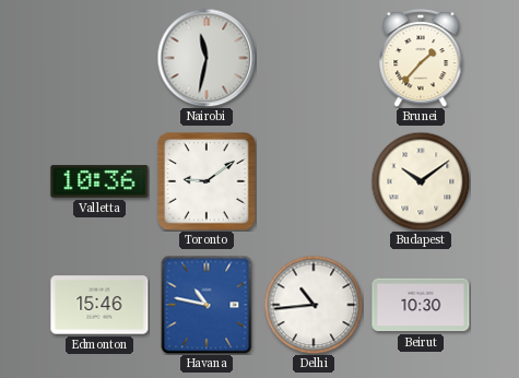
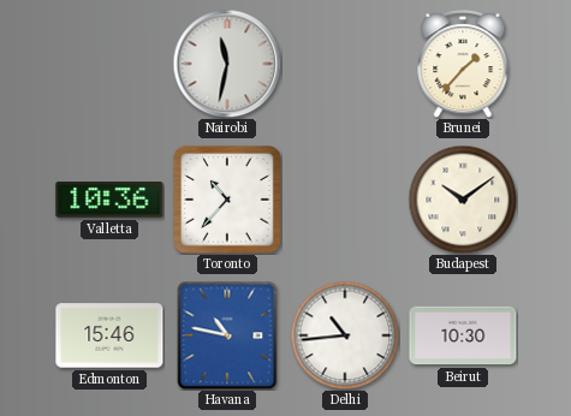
Toronto: 9:09 -> 10:37 (227, 200)
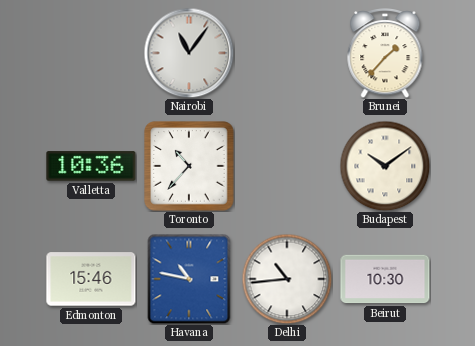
Nairobi: 11:32 -> 11:06 (189, 53)
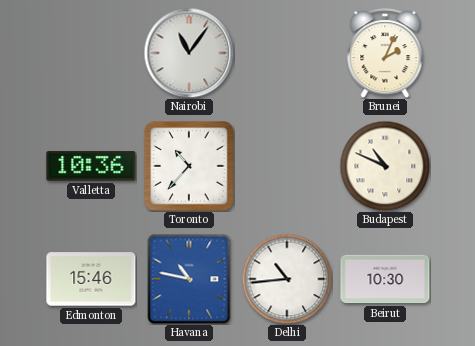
Brunei: 1:37 -> 2:04 (385, 54)
Budapest: 10:09 -> 10:49 (385, 166)
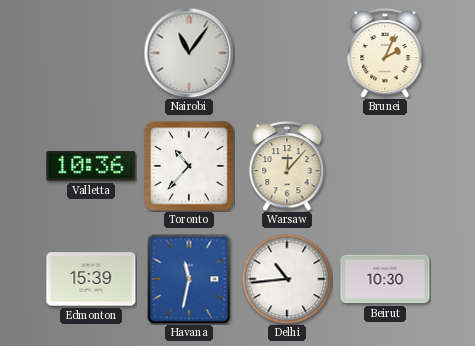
Warsaw: none -> 12:07 (287, 167)
Budapest: 10:49 -> none (385, 166)
Edmonton: 15:46 -> 15:39 (91, 279)
Havana: 10:47 -> 11:32 (189, 279)
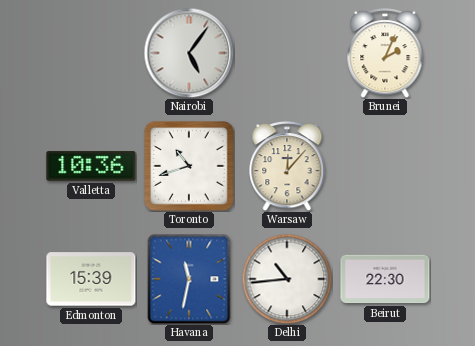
Nairobi: 11:06 -> 5:06 (189, 53)
Toronto: 10:37 -> 10:42 (189, 166)
Beirut: 10:30 -> 22:30 (385, 279)
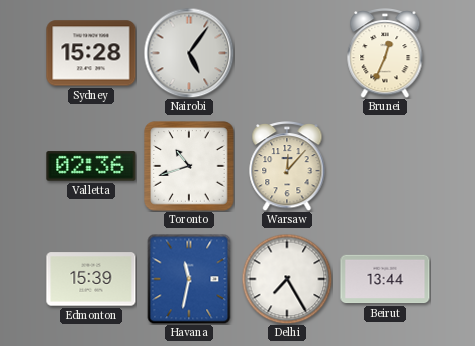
Sydney: none -> 15:28 (91, 53)
Brunei: 2:04 -> 12:34 (385, 54)
Valletta: 10:36 -> 02:36 (91, 166)
Delhi: 10:44 -> 7:25 (287, 279)
Beirut: 22:30 -> 13:44 (385, 279)
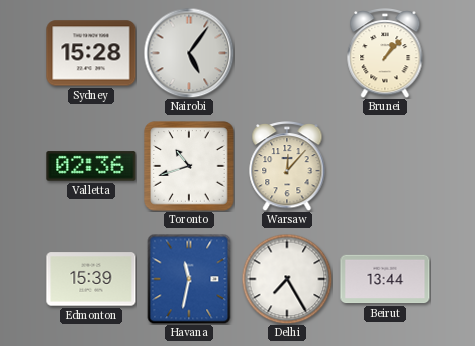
Brunei: 12:34 -> 1:07 (385, 54)
